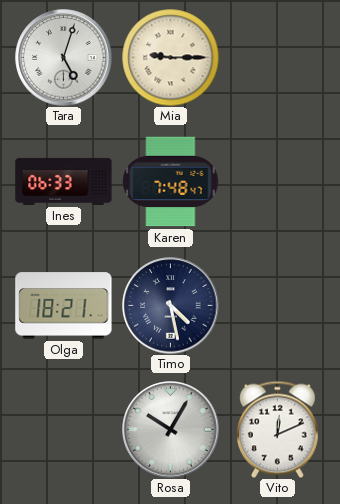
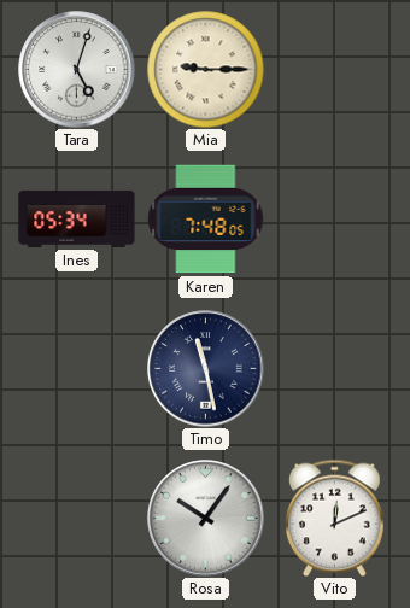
Ines: 06:33 -> 05:34 (77, 218)
Karen: 7:48:47 -> 7:48:05 (206, 220)
Olga: 18:21 -> none (64, 306)
Timo: 4:28 -> 11:28 (206, 369)
Rosa: 10:05 -> 10:06 (206, 519)
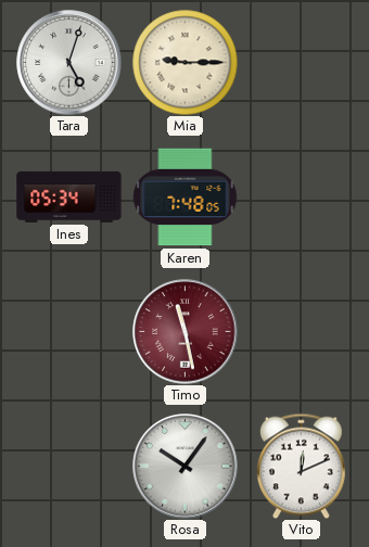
Timo dial: navy -> burgundy (186, 332)
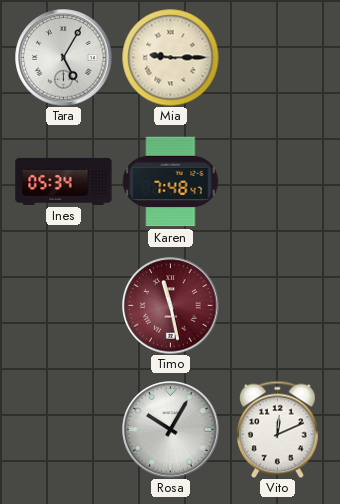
Tara: 5:03 -> 5:05 (64, 58)
Karen: 7:48:05 -> 7:48:47 (171, 182)
Rosa: 10:06 -> 10:05 (171, 430)
